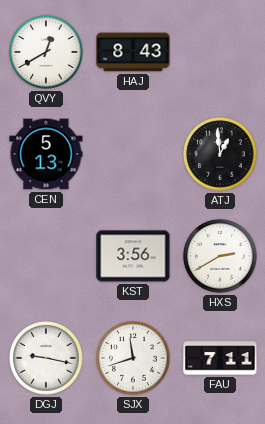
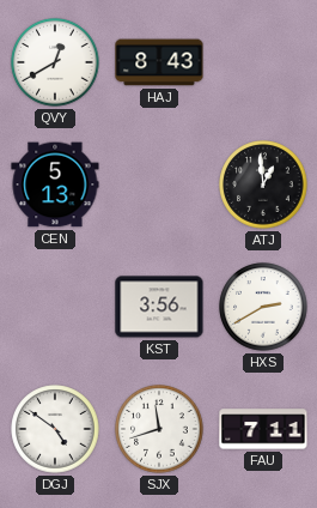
DGJ: 9:17 -> 4:51 (55, 429)
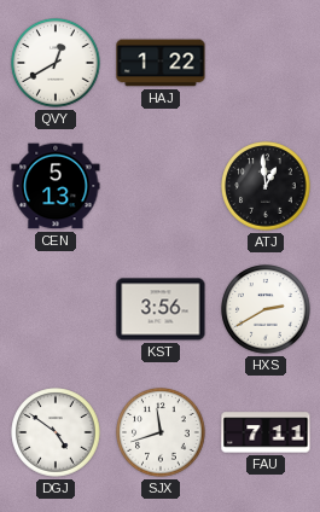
HAJ: 8:43 -> 1:22 (161, 63)
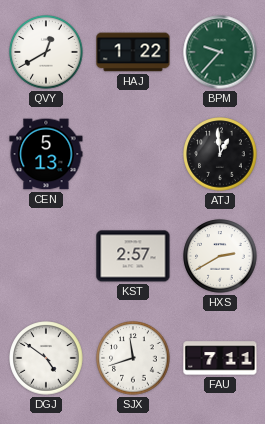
BPM: none -> 9:37 (220, 52)
KST: 3:56 -> 2:57 (133, 256)
